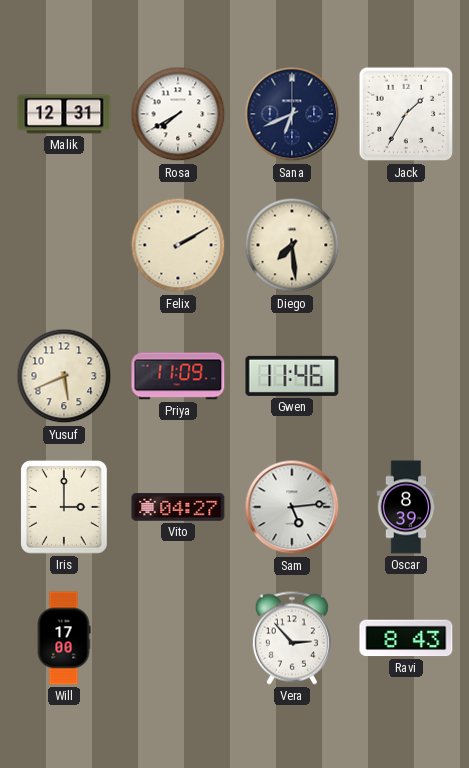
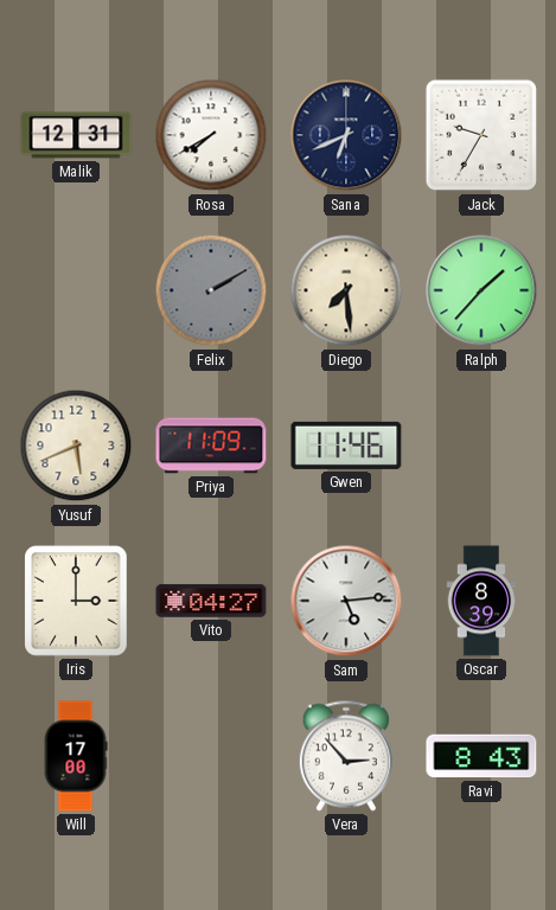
Jack: 1:35 -> 9:35 (481, 135)
Felix dial: cream -> grey (211, 290)
Ralph: none -> 1:37 (481, 290)
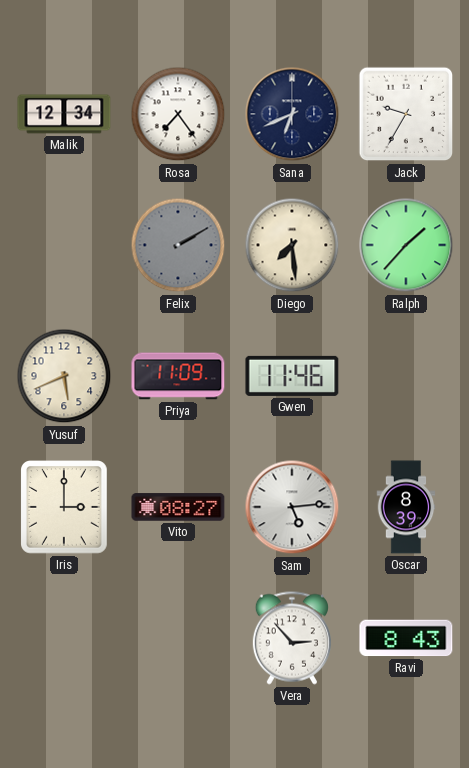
Malik: 12:31 -> 12:34 (64, 114)
Rosa: 7:40 -> 7:24 (178, 114)
Vito: 04:27 -> 08:27 (178, 507)
Will: 17:00 -> none (76, 756)
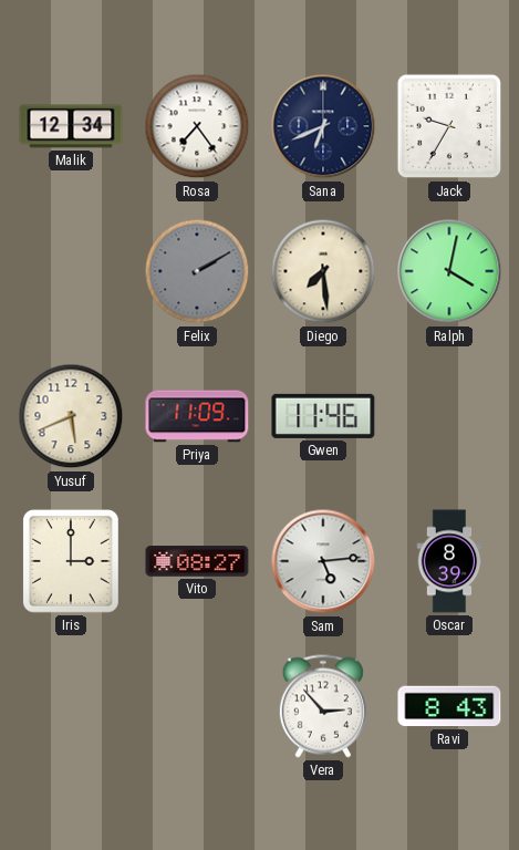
Ralph: 1:37 -> 4:02 (449, 271)
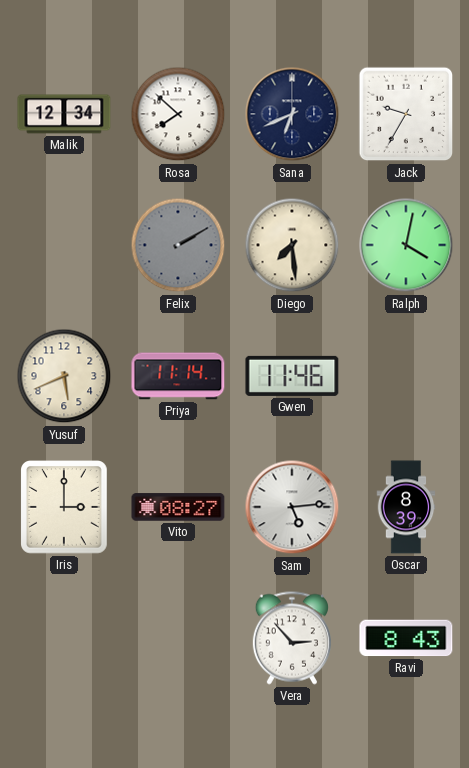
Rosa: 7:24 -> 7:52 (178, 114)
Priya: 11:09 -> 11:14 (178, 376)
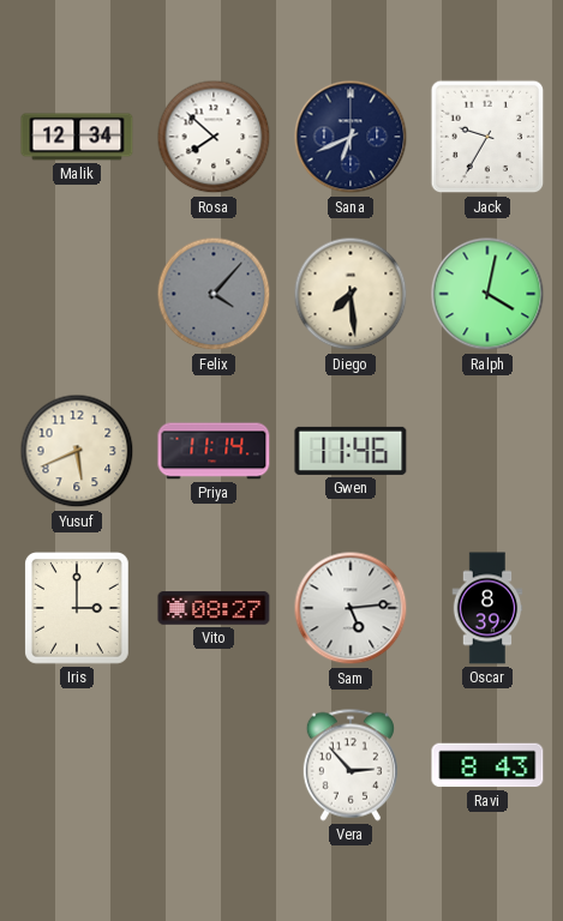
Felix: 2:10 -> 4:07 (214, 294)
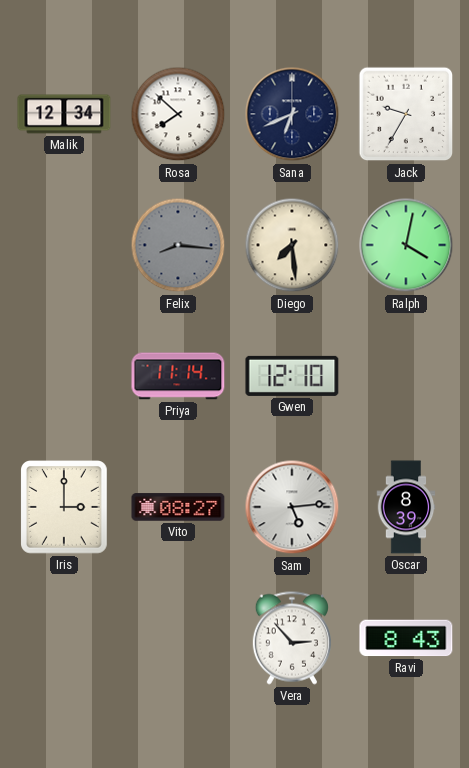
Felix: 4:07 -> 8:16 (178, 245)
Yusuf: 5:41 -> none (77, 451)
Gwen: 11:46 -> 12:10 (292, 376)
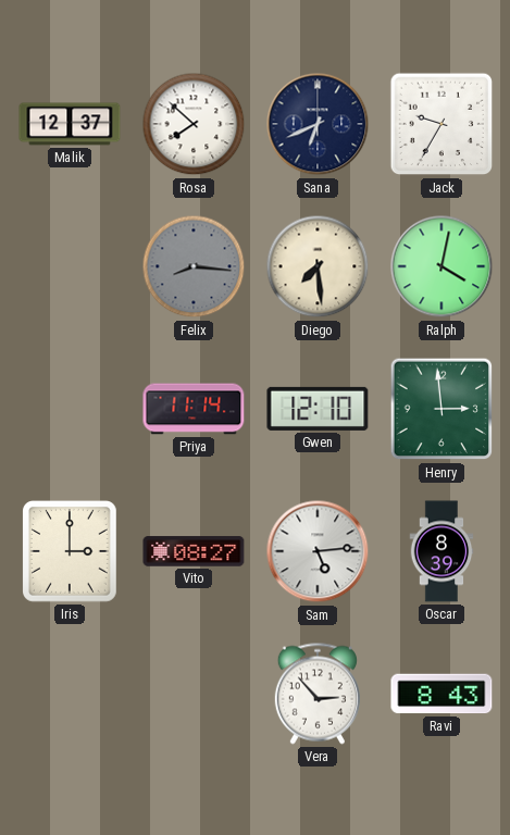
Malik: 12:34 -> 12:37 (70, 124)
Henry: none -> 2:59 (441, 409)
